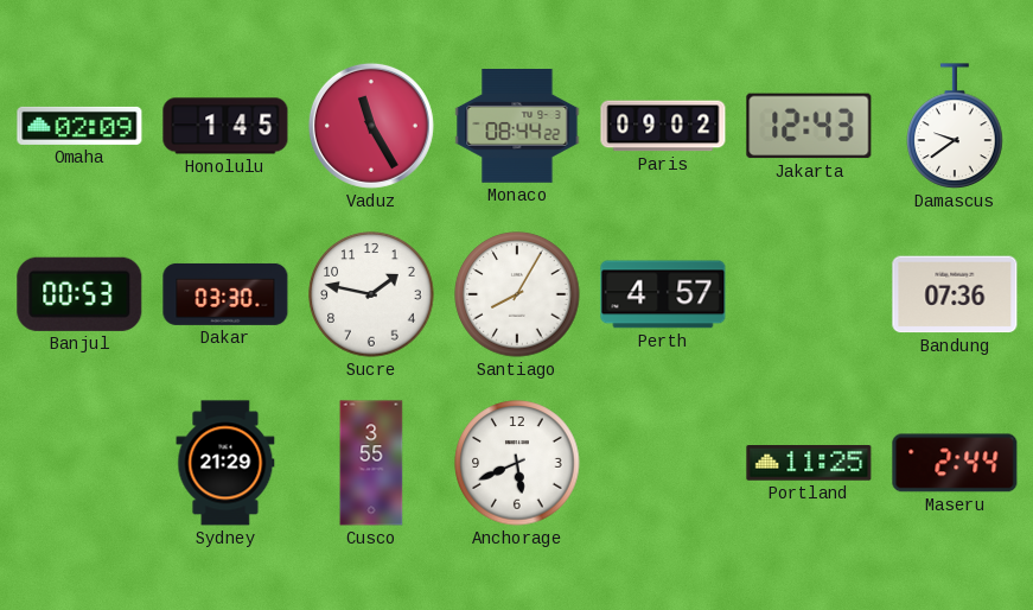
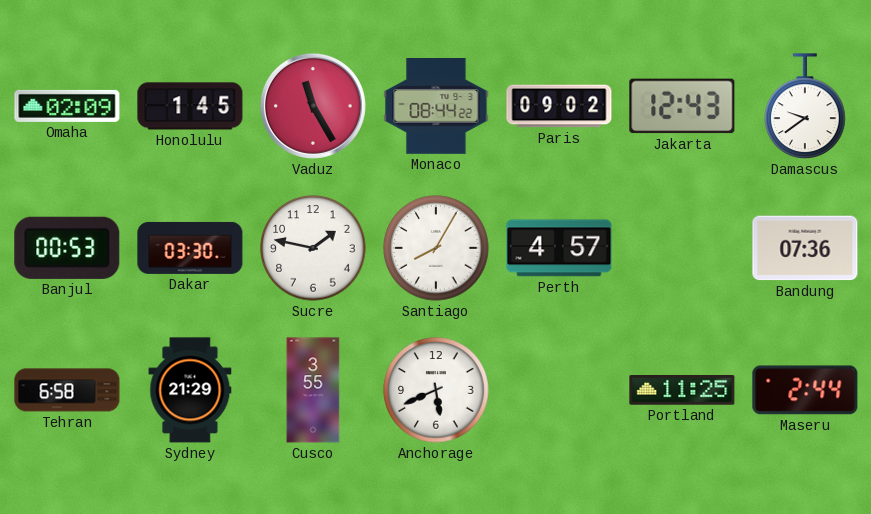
Tehran: none -> 6:58 (67, 390)
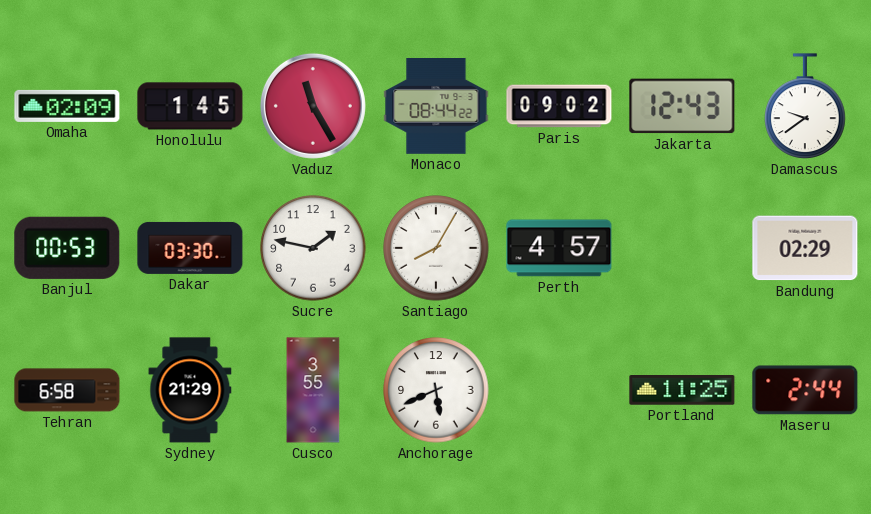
Bandung: 07:36 -> 02:29 (805, 248)
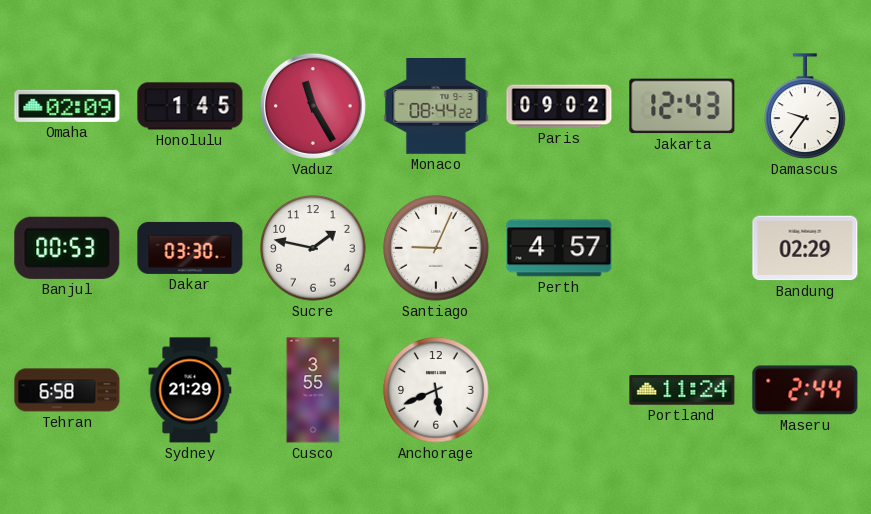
Damascus: 9:39 -> 9:36 (805, 106)
Santiago: 8:05 -> 9:04 (436, 248)
Portland: 11:25 -> 11:24 (682, 390)
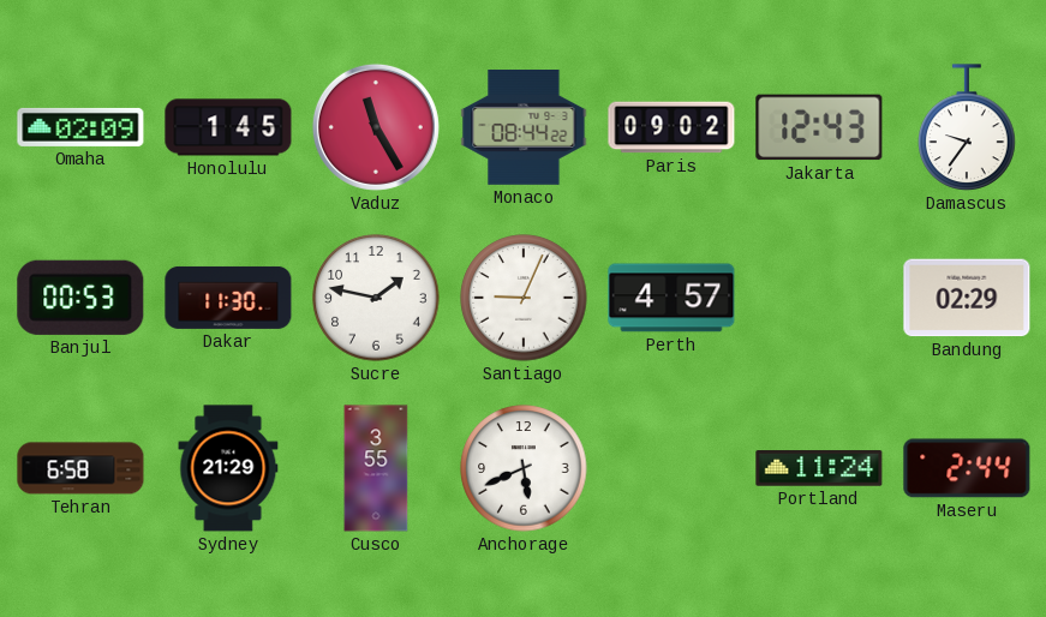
Dakar: 03:30 -> 11:30 (228, 298)
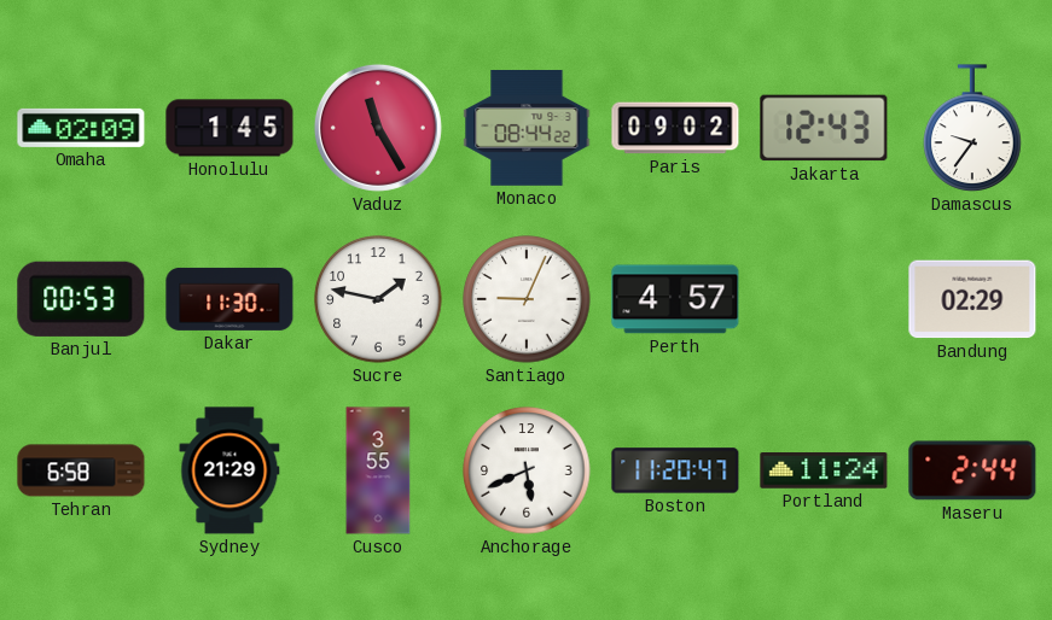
Boston: none -> 11:20 (675, 470)
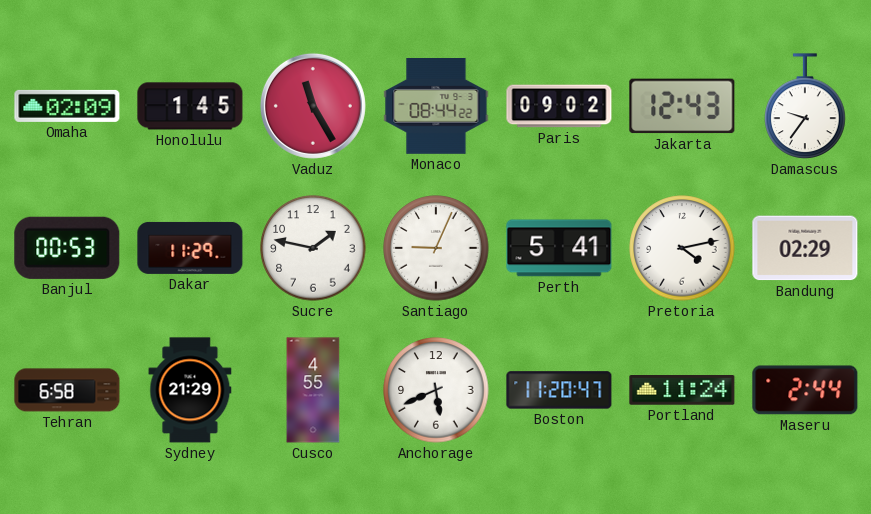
Dakar: 11:30 -> 11:29 (190, 248)
Perth: 4:57 -> 5:41 (559, 248)
Pretoria: none -> 4:13 (682, 248)
Cusco: 3:55 -> 4:55 (313, 390)
